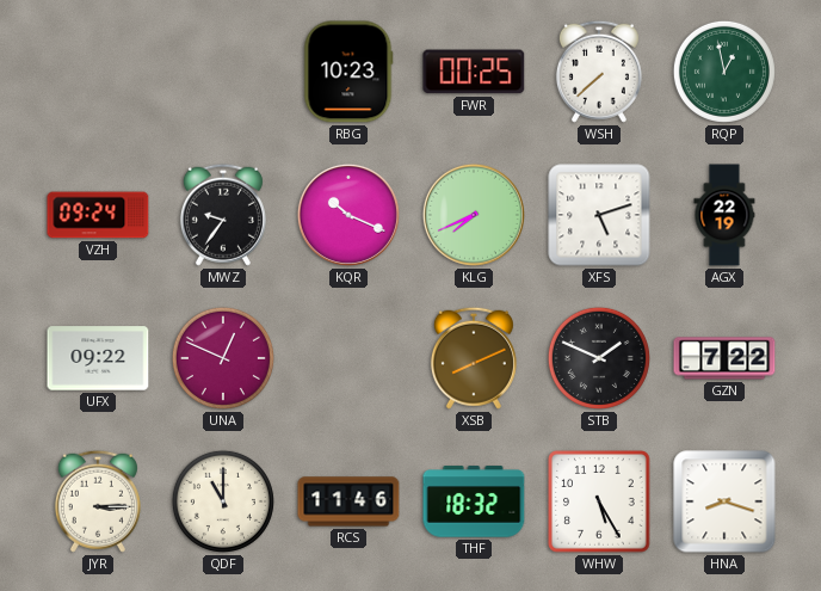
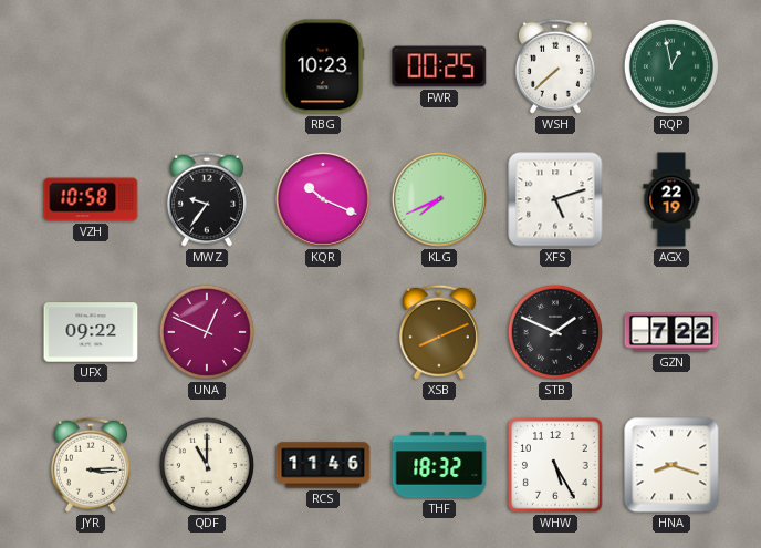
VZH: 09:24 -> 10:58 (91, 199)
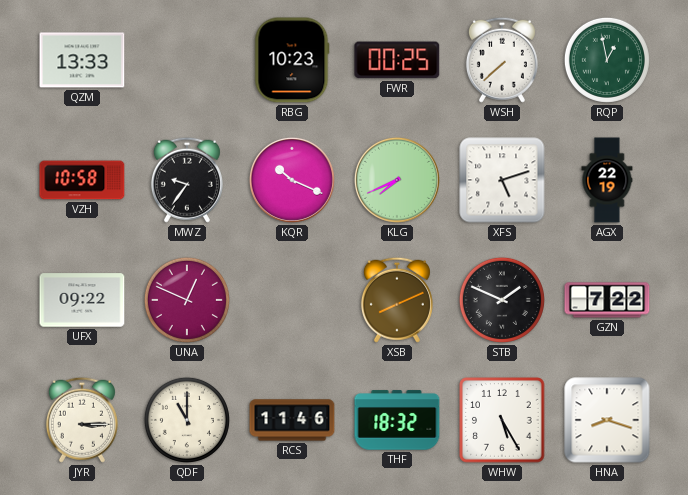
QZM: none -> 13:33 (82, 60)
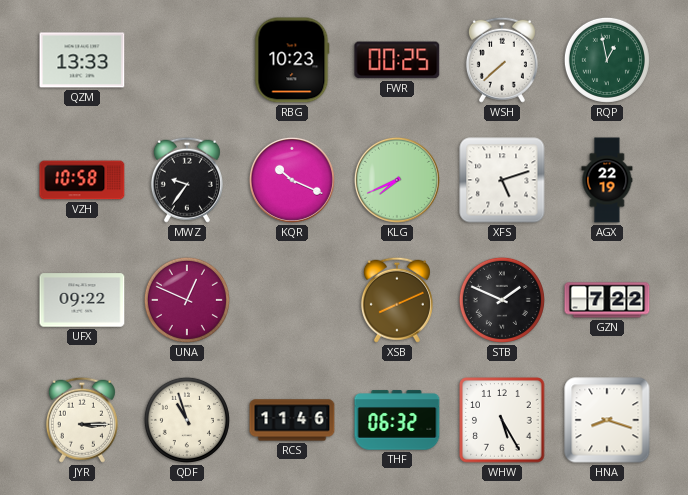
QDF: 11:00 -> 10:57 (187, 420)
THF: 18:32 -> 06:32 (397, 420)
